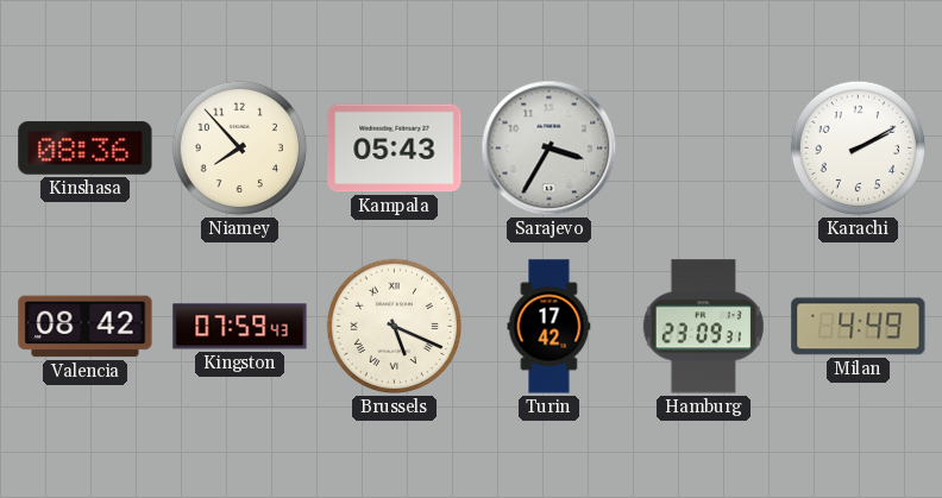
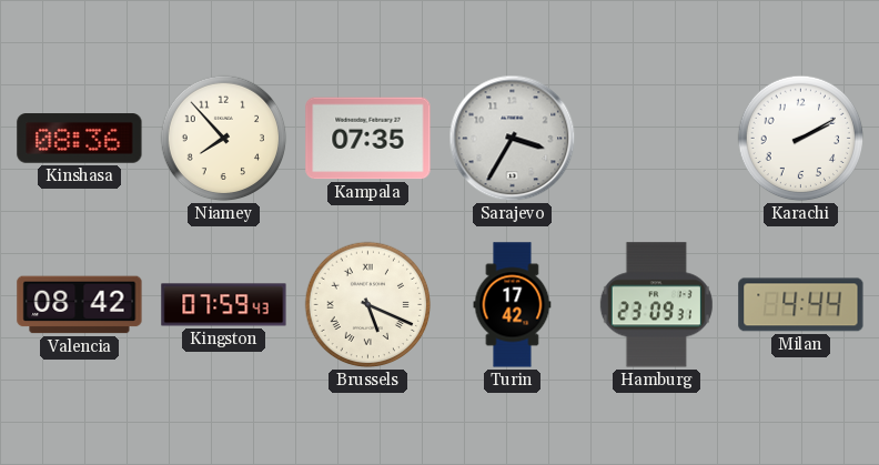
Kampala: 05:43 -> 07:35 (368, 139)
Milan: 4:49 -> 4:44 (801, 305)
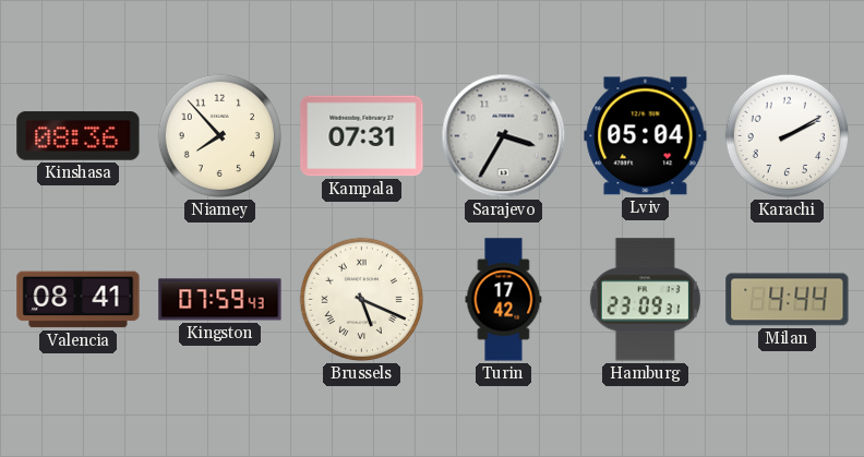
Kampala: 07:35 -> 07:31 (362, 136)
Lviv: none -> 05:04 (646, 136)
Valencia: 08:42 -> 08:41 (79, 300)
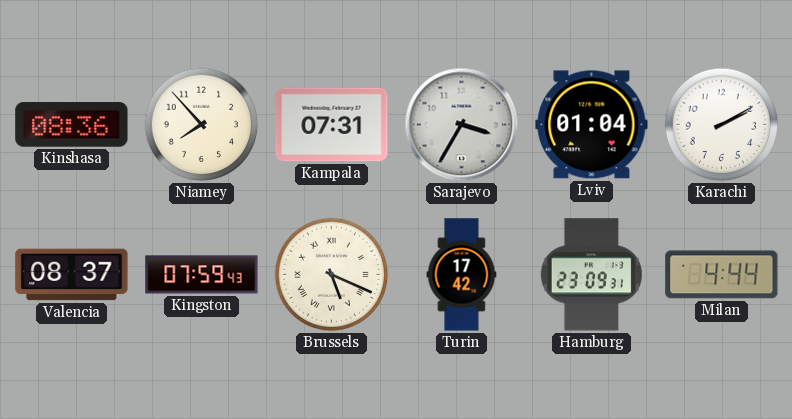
Lviv: 05:04 -> 01:04 (592, 125)
Valencia: 08:41 -> 08:37 (72, 275)
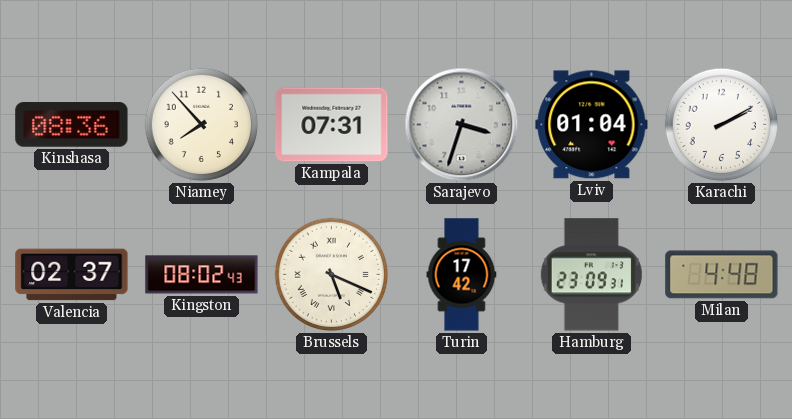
Sarajevo: 3:35 -> 3:33 (462, 125)
Valencia: 08:37 -> 02:37 (72, 275)
Kingston: 07:59 -> 08:02 (202, 275)
Milan: 4:44 -> 4:48 (722, 275)
